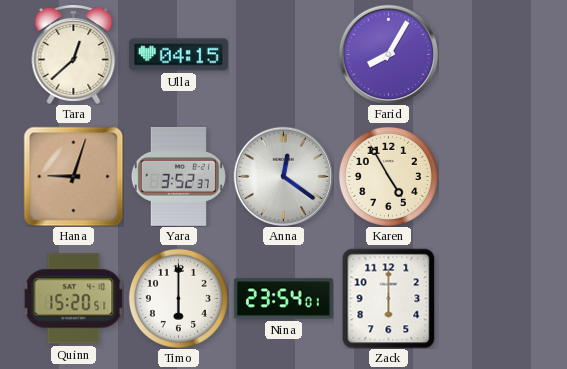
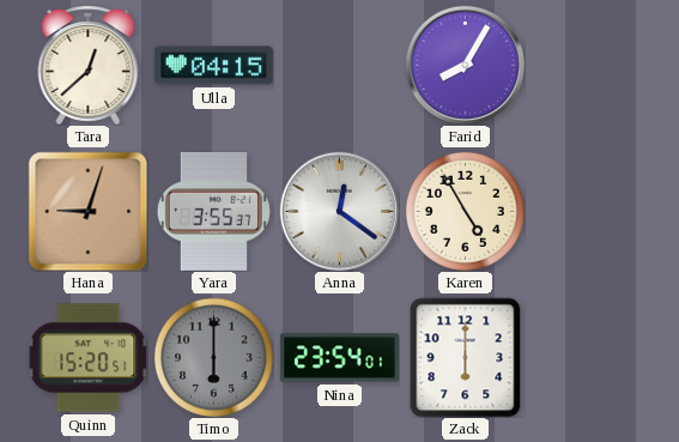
Yara: 3:52 -> 3:55 (213, 211)
Timo dial: white -> grey (213, 357)
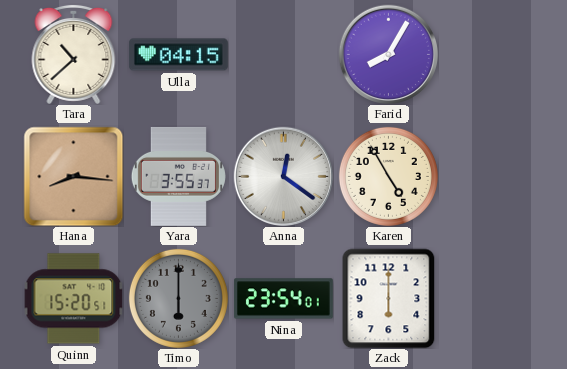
Tara: 12:38 -> 10:38 (74, 54)
Hana: 9:03 -> 8:16 (73, 176)
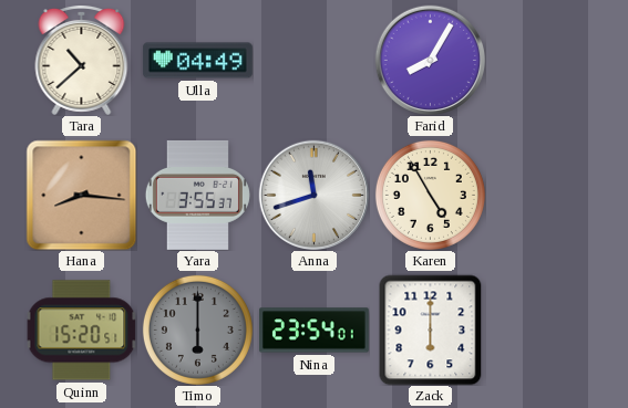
Ulla: 04:15 -> 04:49 (197, 61)
Anna: 12:21 -> 11:42 (313, 195)
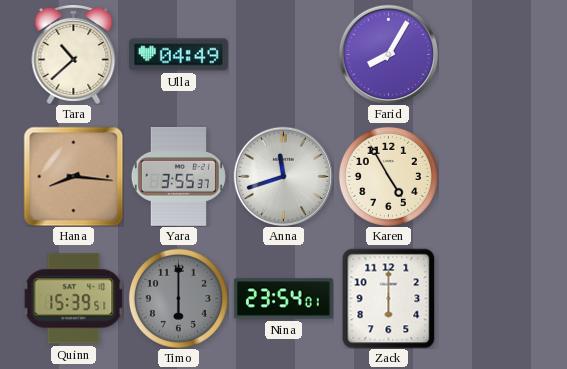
Quinn: 15:20 -> 15:39 (73, 299)
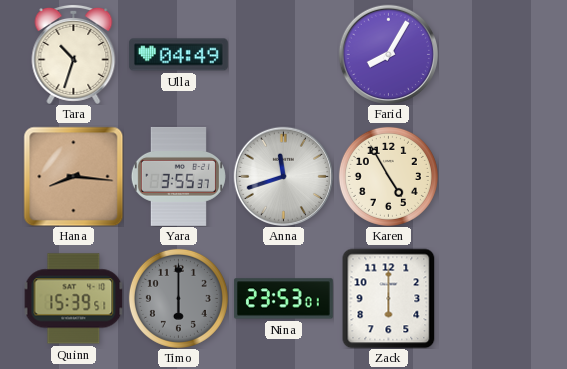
Tara: 10:38 -> 10:33 (74, 54)
Nina: 23:54 -> 23:53 (283, 299)
